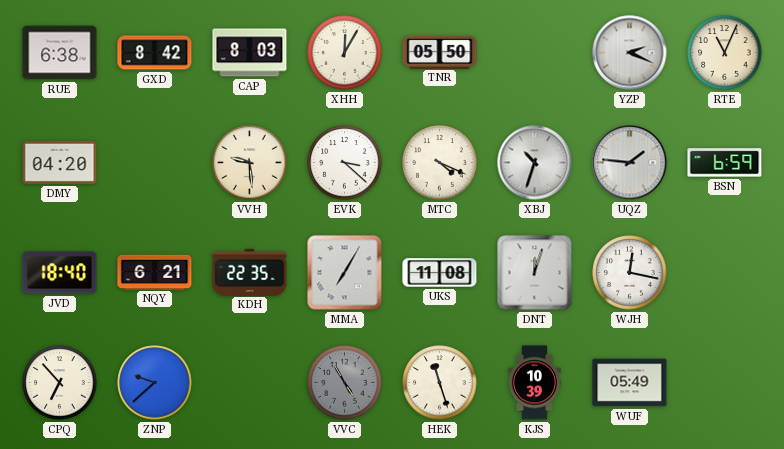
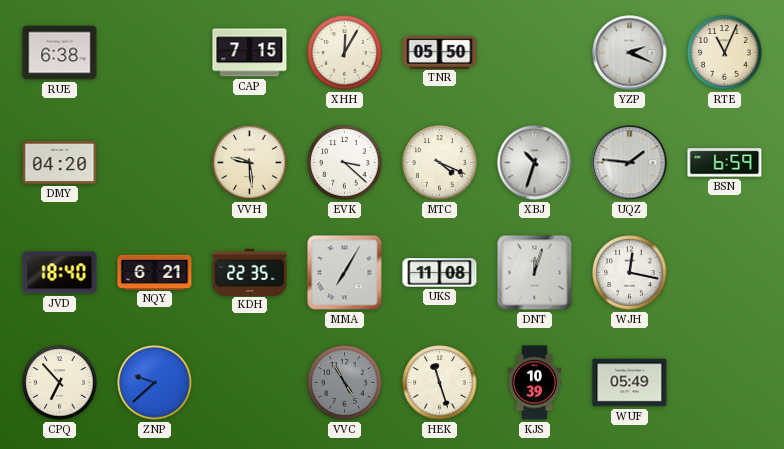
GXD: 8:42 -> none (155, 53)
CAP: 8:03 -> 7:15 (250, 53)
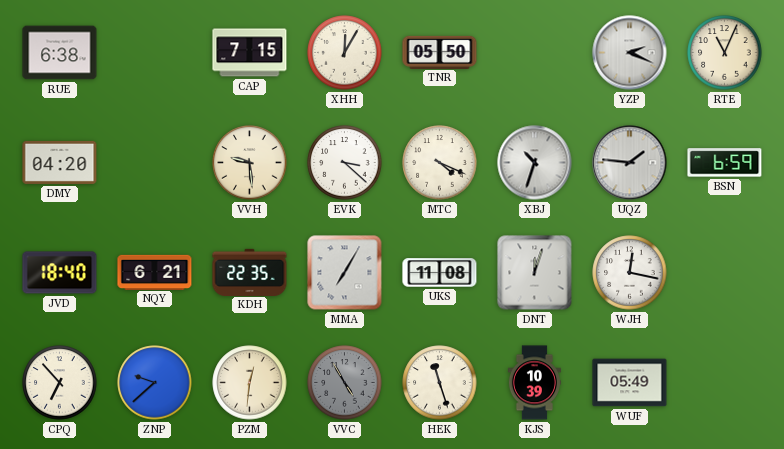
PZM: none -> 12:31 (250, 383)
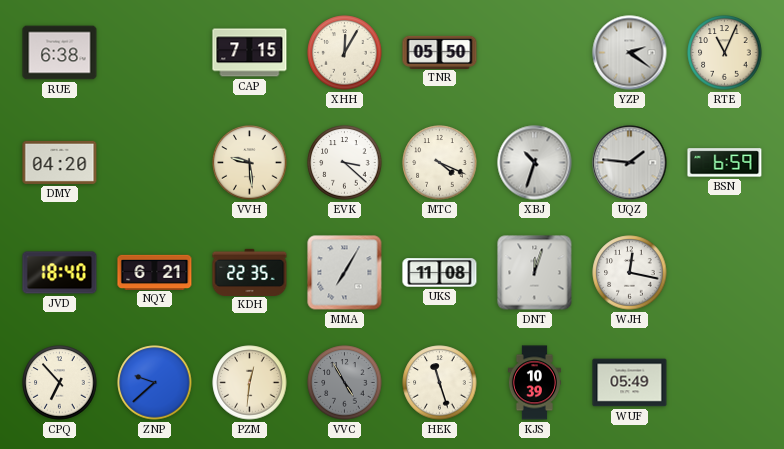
YZP: 2:19 -> 2:21 (630, 53)
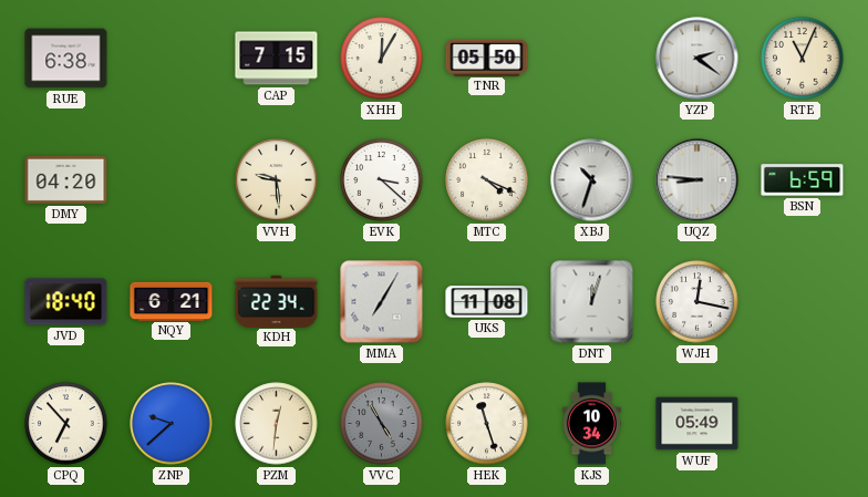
UQZ: 1:46 -> 8:46 (697, 180)
KDH: 22:35 -> 22:34 (277, 301)
KJS: 10:39 -> 10:34 (591, 424)
